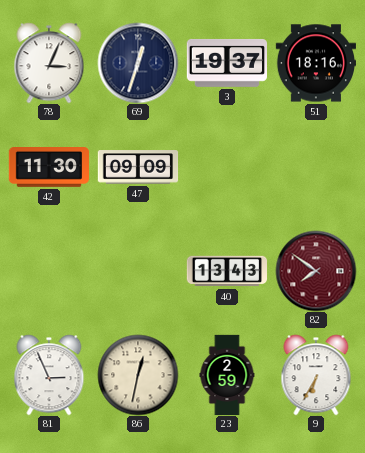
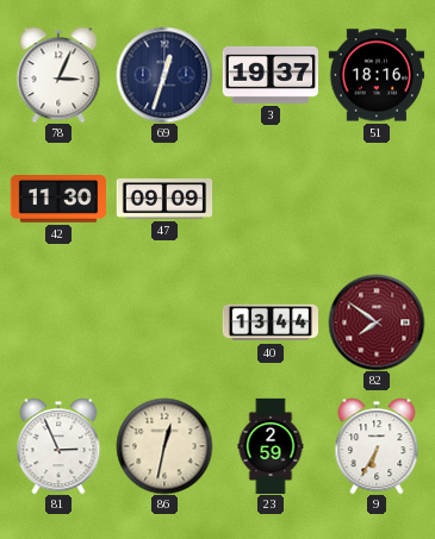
40: 13:43 -> 13:44 (271, 322)
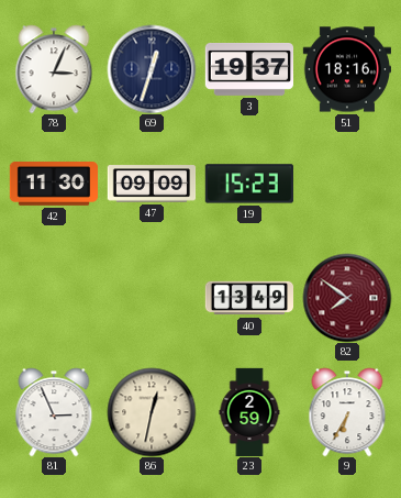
19: none -> 15:23 (249, 184)
40: 13:44 -> 13:49 (249, 298)
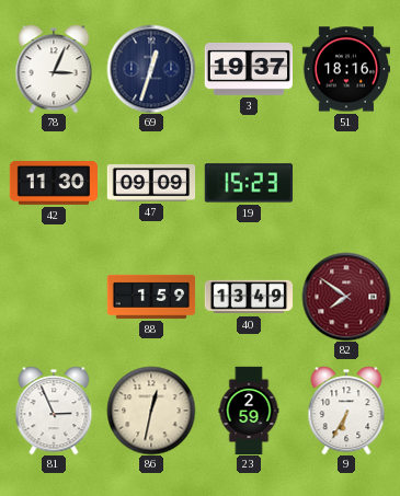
88: none -> 1:59 (151, 297)
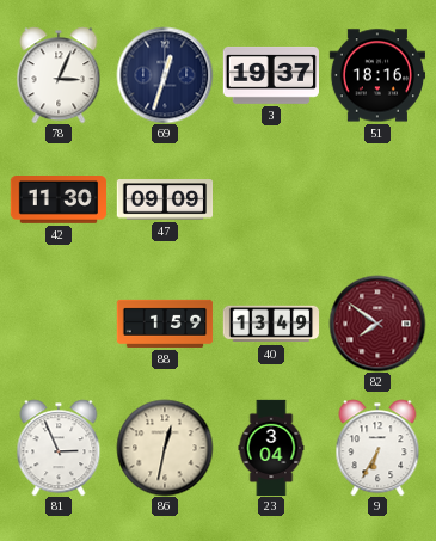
19: 15:23 -> none (249, 183)
23: 2:59 -> 3:04 (271, 448)
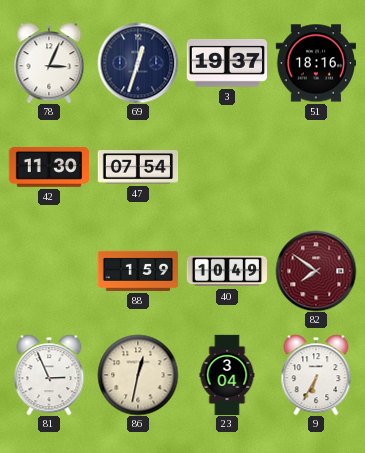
47: 09:09 -> 07:54 (138, 167)
40: 13:49 -> 10:49 (227, 271)
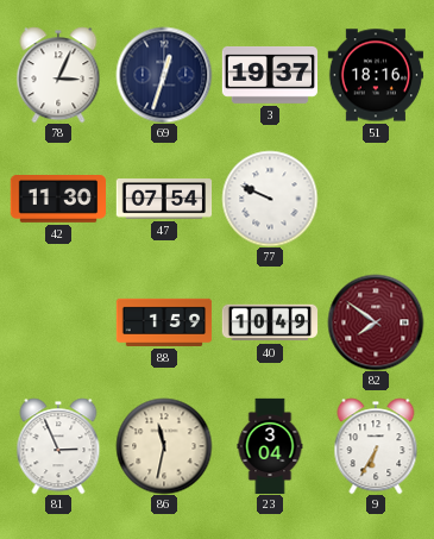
77: none -> 9:49 (270, 199)
86: 12:32 -> 11:32 (164, 446)
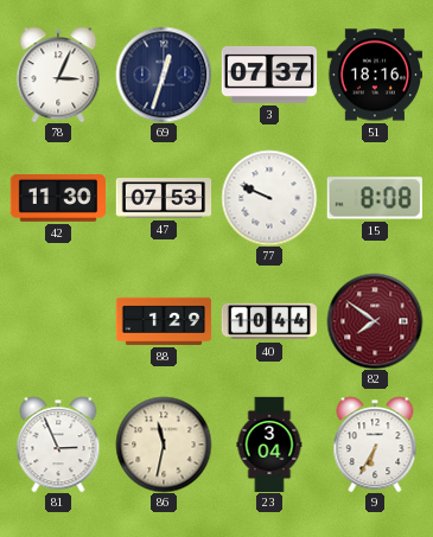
3: 19:37 -> 07:37 (268, 75)
47: 07:54 -> 07:53 (164, 198)
15: none -> 8:08 (375, 198)
88: 1:59 -> 1:29 (164, 321)
40: 10:49 -> 10:44 (269, 321)
